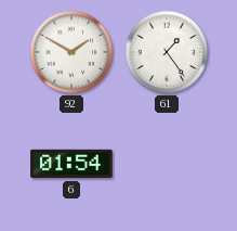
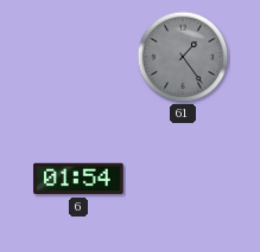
92: 1:50 -> none (71, 52)
61 dial: white -> grey (183, 57)
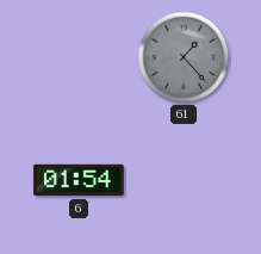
61: 1:24 -> 1:23 (184, 57)
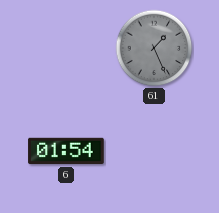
61: 1:23 -> 1:26 (154, 48)
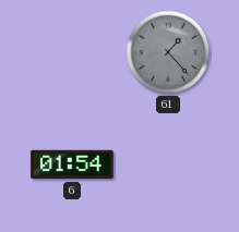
61: 1:26 -> 1:23 (168, 52)
